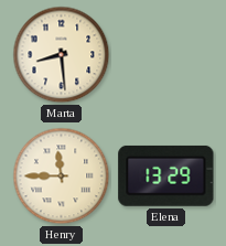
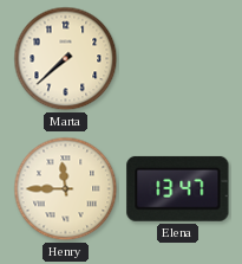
Marta: 8:29 -> 7:38 (66, 59)
Elena: 13:29 -> 13:47 (178, 188)
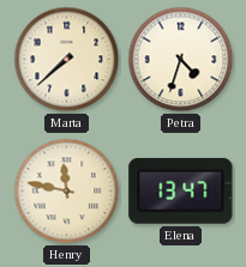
Petra: none -> 4:33 (181, 60)
Henry: 11:45 -> 11:47 (67, 192)
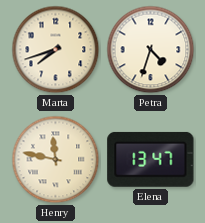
Marta: 7:38 -> 7:42 (56, 50)
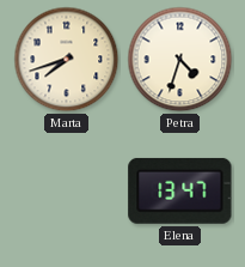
Henry: 11:47 -> none (56, 160)
